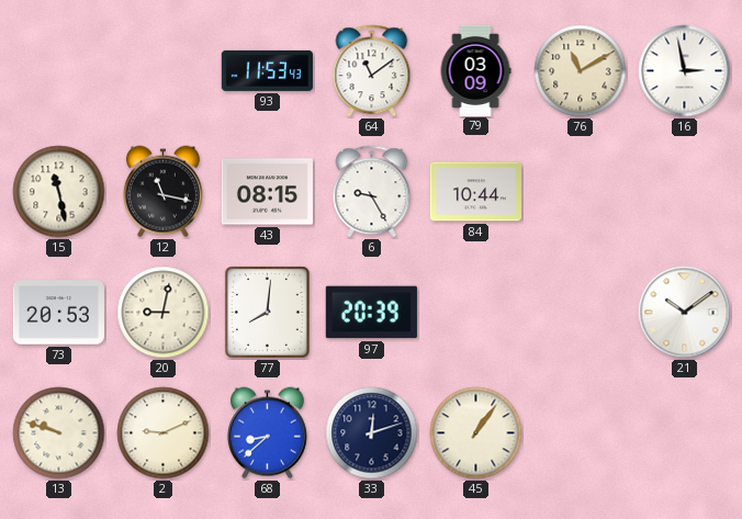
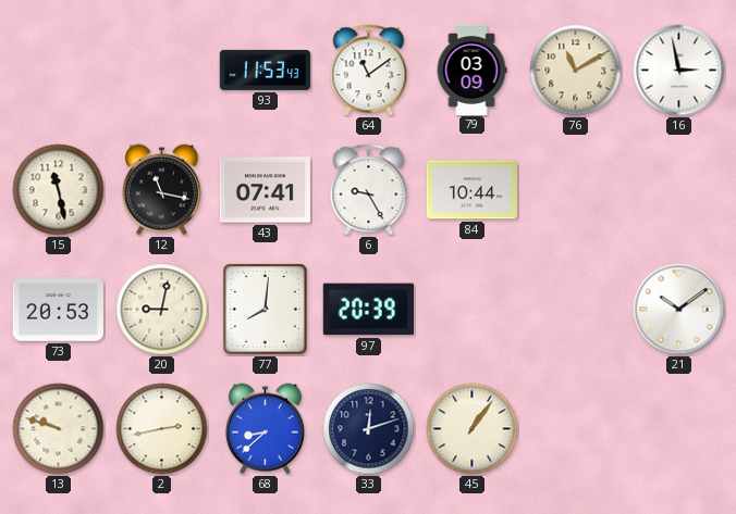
43: 08:15 -> 07:41 (265, 190)
2: 9:11 -> 2:43 (162, 429)
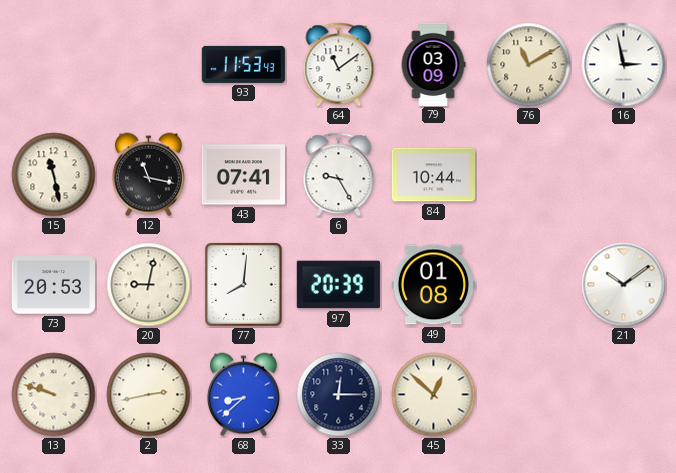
49: none -> 01:08 (433, 285)
33: 12:12 -> 12:15 (339, 395)
45: 1:06 -> 12:52 (434, 395)
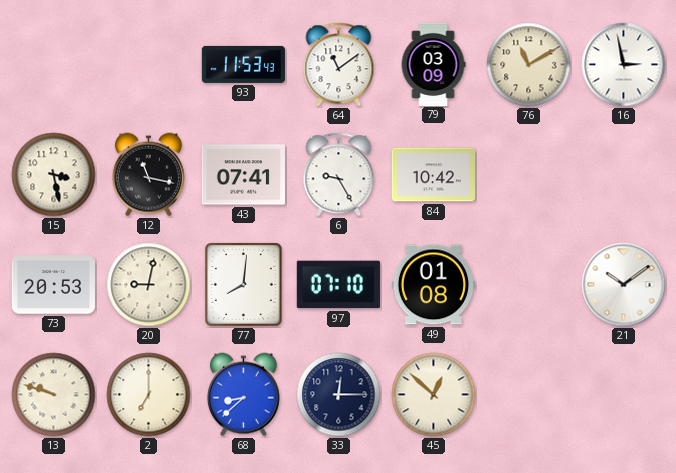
15: 11:28 -> 3:28 (54, 175)
84: 10:44 -> 10:42 (433, 175)
97: 20:39 -> 07:10 (338, 285)
2: 2:43 -> 7:00 (149, 395)
